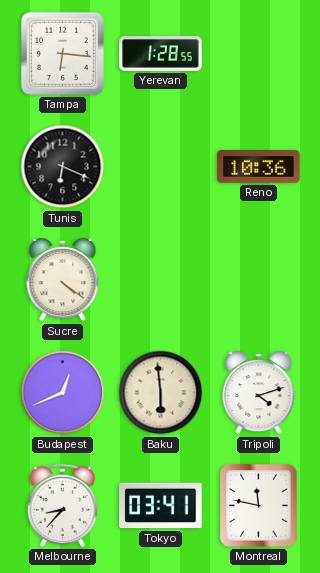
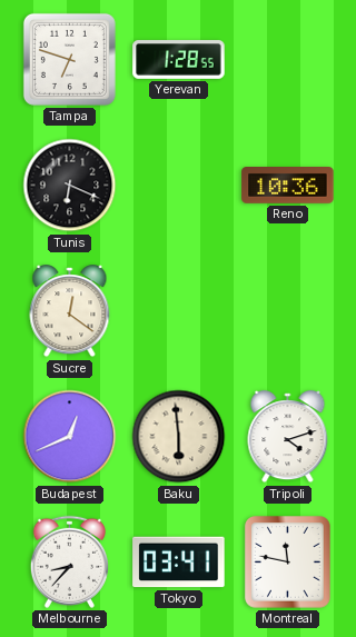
Tampa: 6:16 -> 6:48 (69, 59)
Sucre: 4:21 -> 12:21 (70, 311)
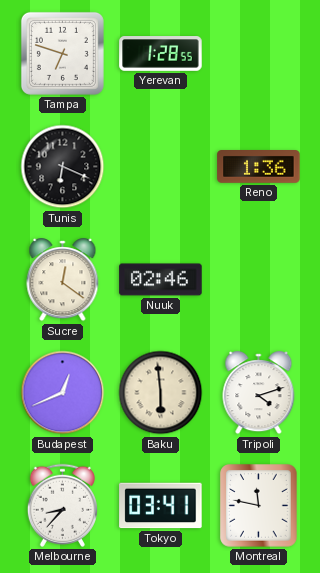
Reno: 10:36 -> 1:36 (259, 167)
Nuuk: none -> 02:46 (161, 280)
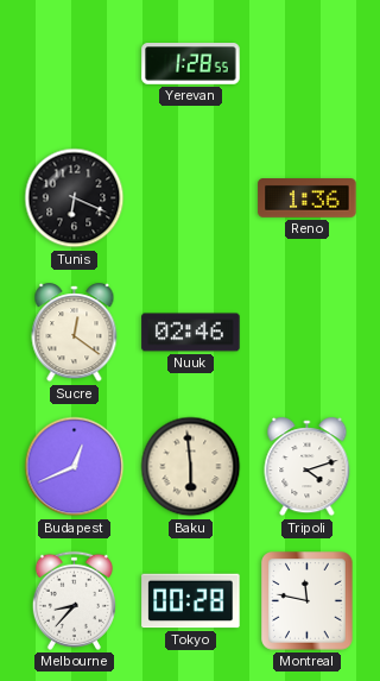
Tampa: 6:48 -> none (62, 53)
Tokyo: 03:41 -> 00:28 (191, 601)
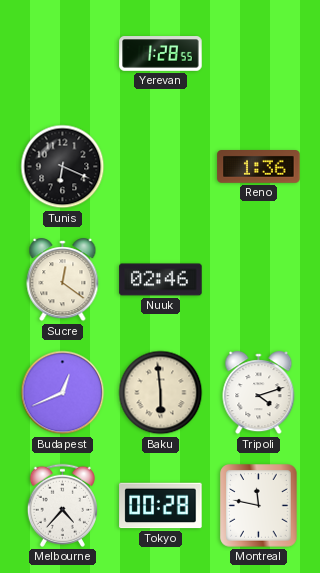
Melbourne: 8:37 -> 4:37 (62, 505)
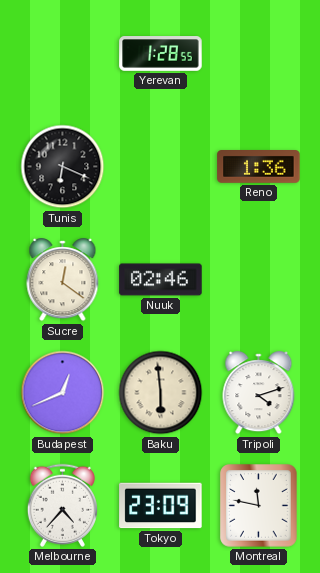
Tokyo: 00:28 -> 23:09 (161, 506)
